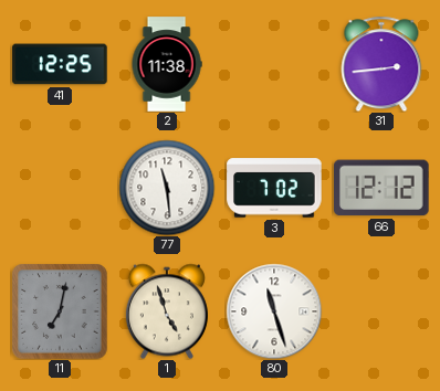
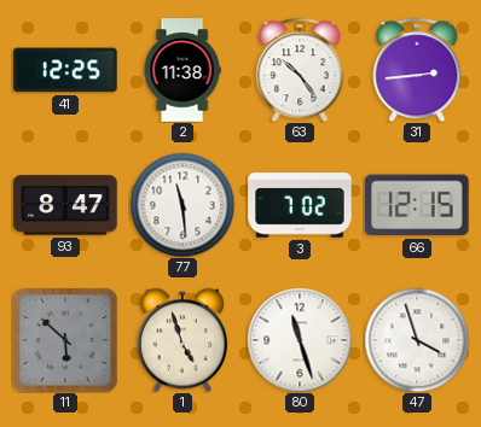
63: none -> 10:24 (300, 70)
93: none -> 8:47 (65, 205)
66: 12:12 -> 12:15 (418, 205)
11: 7:02 -> 5:52 (65, 340)
47: none -> 3:57 (417, 340)
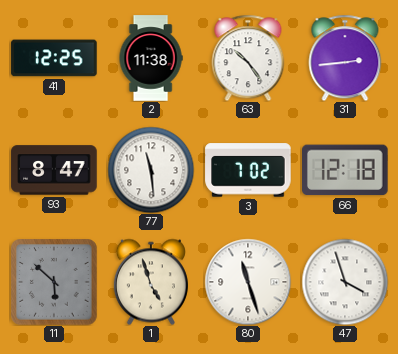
66: 12:15 -> 12:18 (346, 170)
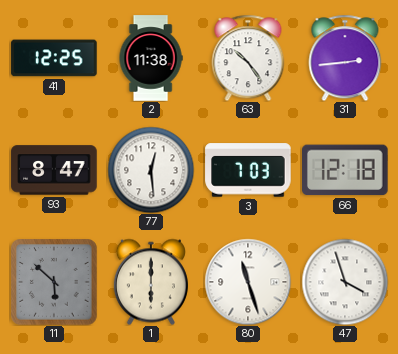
77: 11:29 -> 12:29 (151, 170)
3: 7:02 -> 7:03 (248, 170)
1: 4:57 -> 6:00 (151, 282)
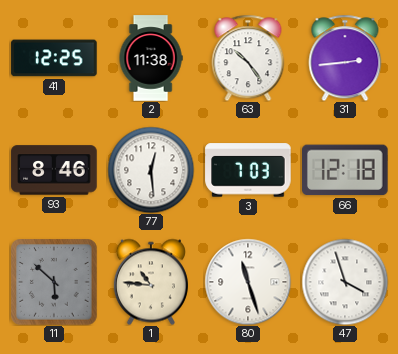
93: 8:47 -> 8:46 (54, 170)
1: 6:00 -> 10:46 (151, 282)
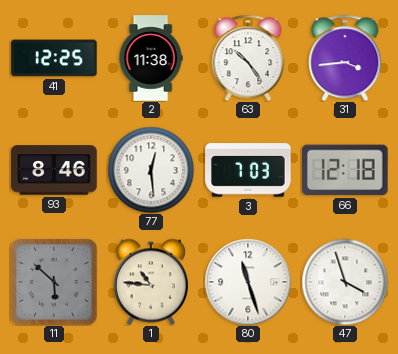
31: 2:44 -> 3:44 (345, 58)
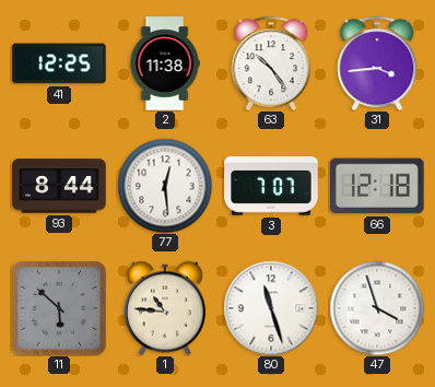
93: 8:46 -> 8:44 (59, 186)
3: 7:03 -> 7:07 (271, 186)
